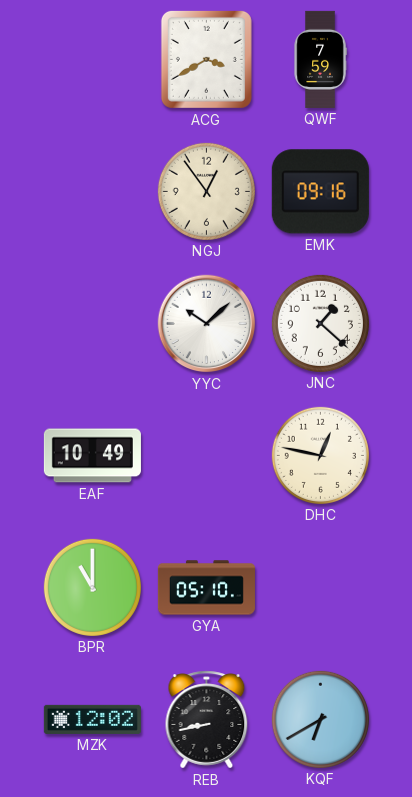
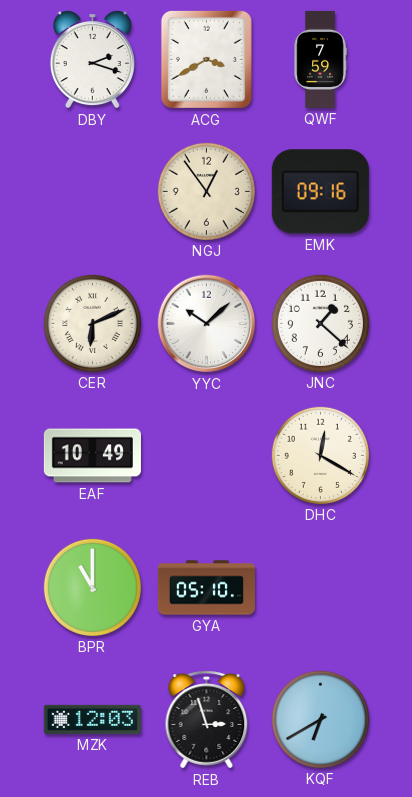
DBY: none -> 2:18 (92, 59)
CER: none -> 6:11 (92, 323)
DHC: 12:47 -> 12:20 (320, 455)
MZK: 12:02 -> 12:03 (92, 719)
REB: 8:43 -> 2:57 (207, 720)
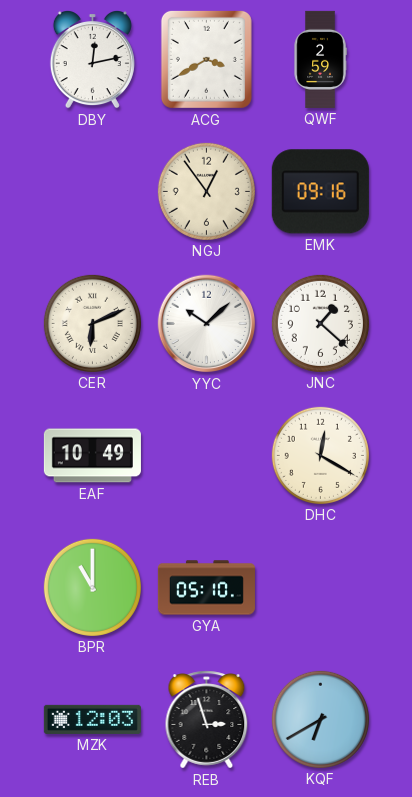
DBY: 2:18 -> 12:13 (92, 59)
QWF: 7:59 -> 2:59 (320, 59)
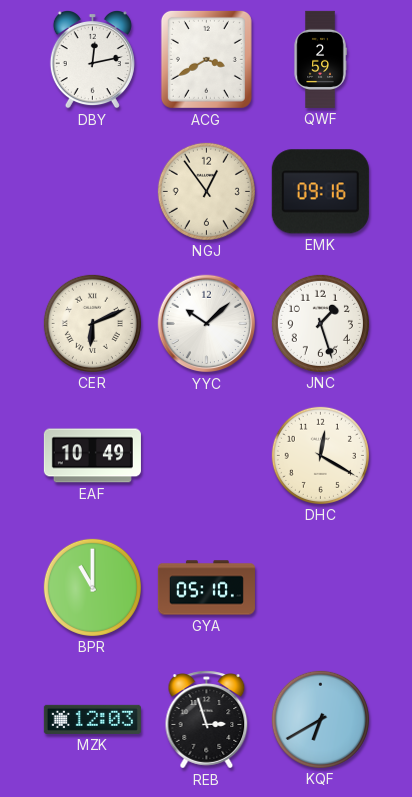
JNC: 1:22 -> 1:27 (320, 323)
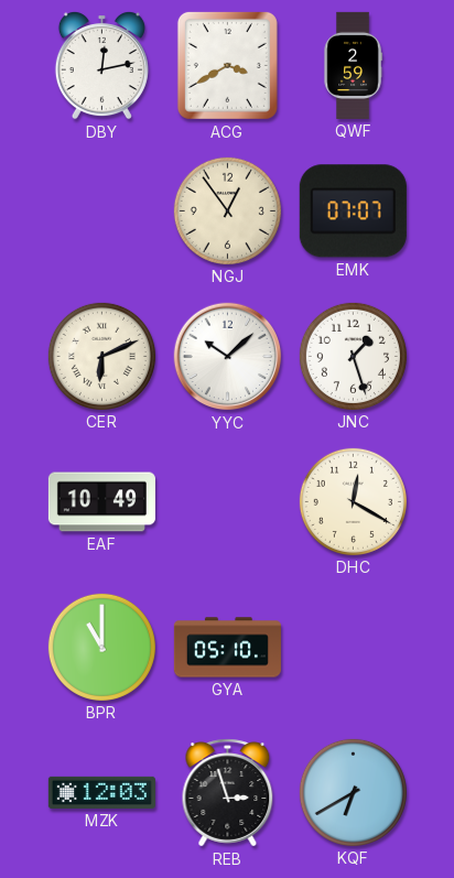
EMK: 09:16 -> 07:07 (353, 212)
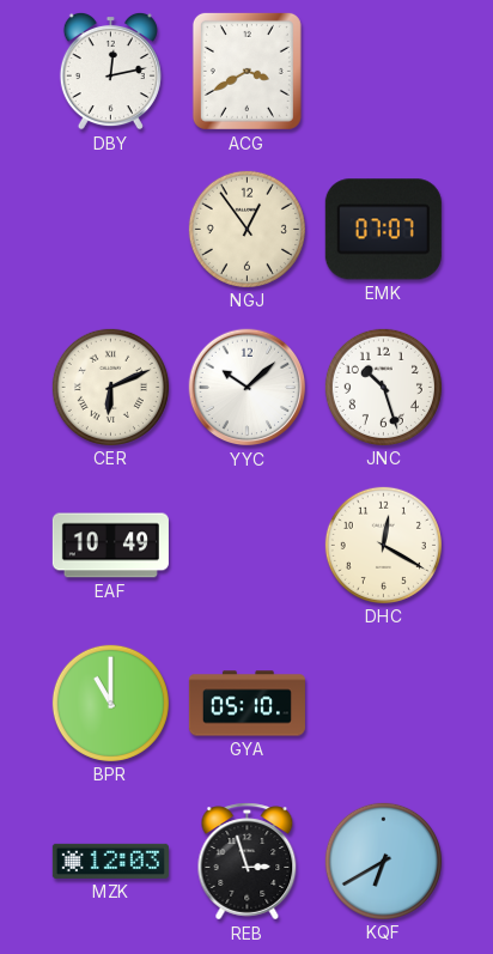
QWF: 2:59 -> none (353, 65)
JNC: 1:27 -> 10:27 (383, 387)
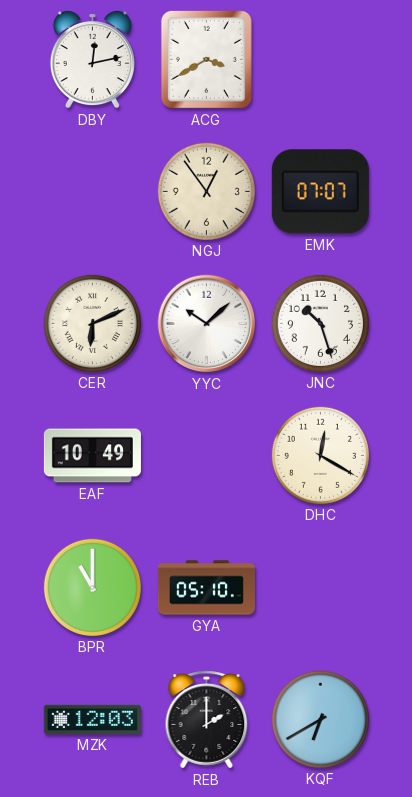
REB: 2:57 -> 2:00 (207, 720)
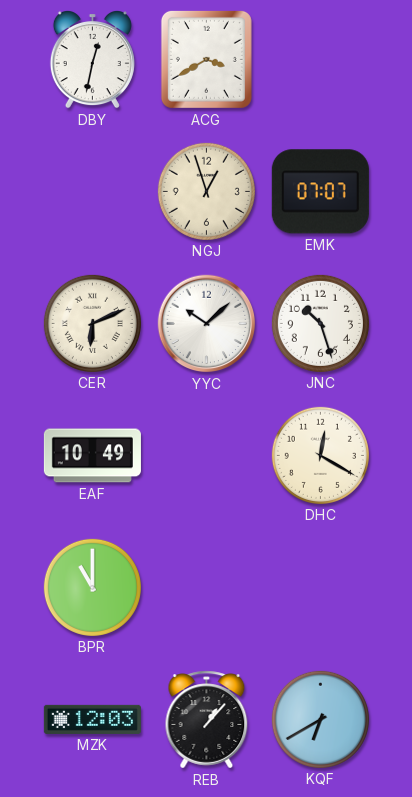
DBY: 12:13 -> 12:32 (92, 59)
NGJ: 12:54 -> 12:57 (206, 191)
GYA: 05:10 -> none (206, 588)
REB: 2:00 -> 1:07 (207, 720)
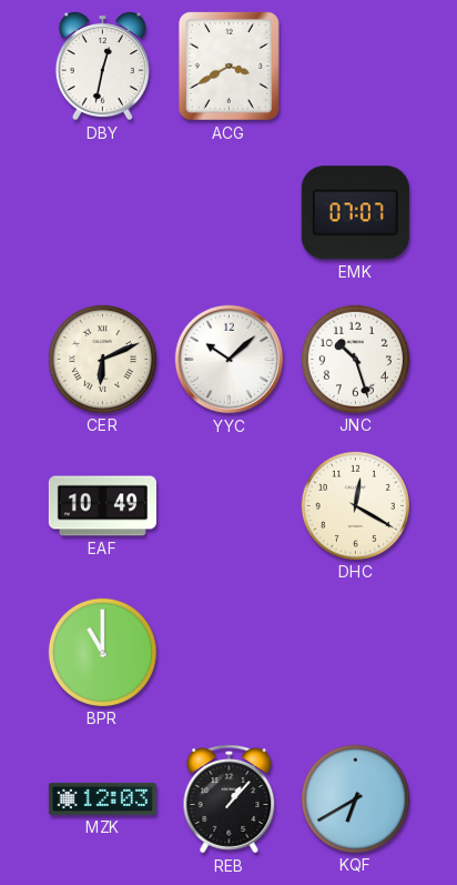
NGJ: 12:57 -> none (206, 191)
